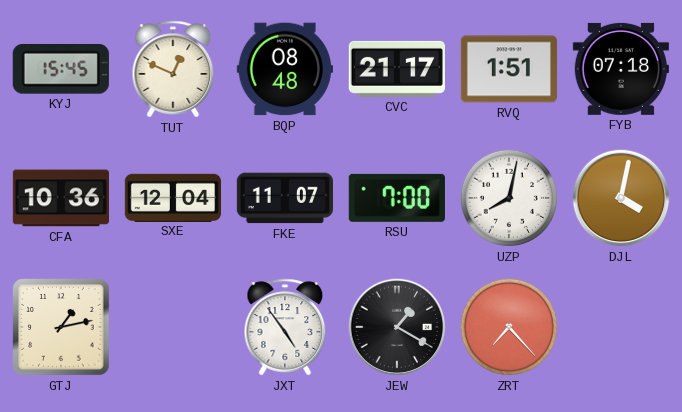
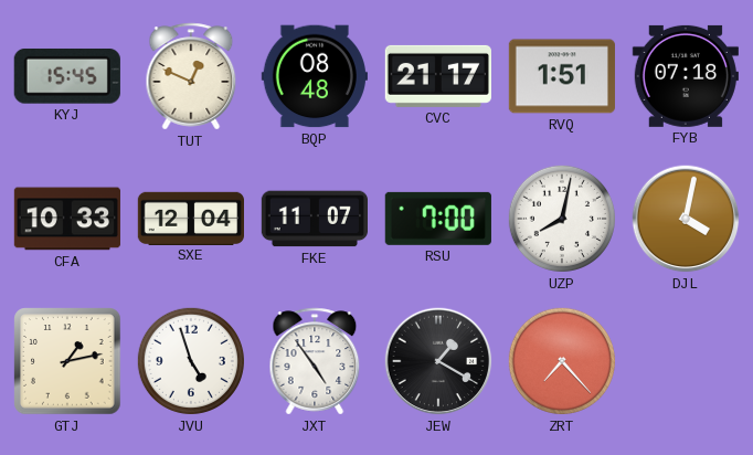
CFA: 10:36 -> 10:33 (66, 219)
JVU: none -> 4:57 (191, 361)
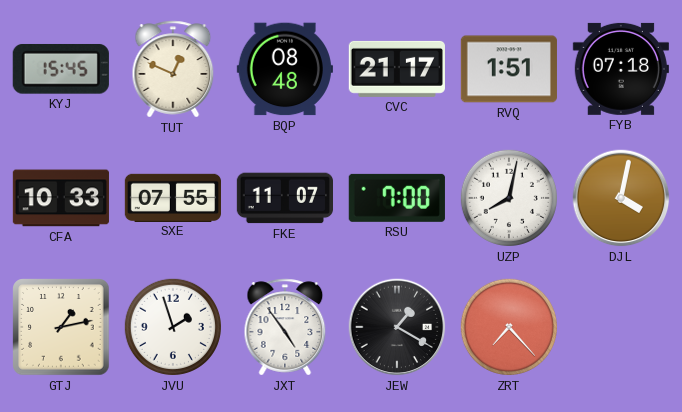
SXE: 12:04 -> 07:55 (172, 197)
JVU: 4:57 -> 1:57 (173, 327)
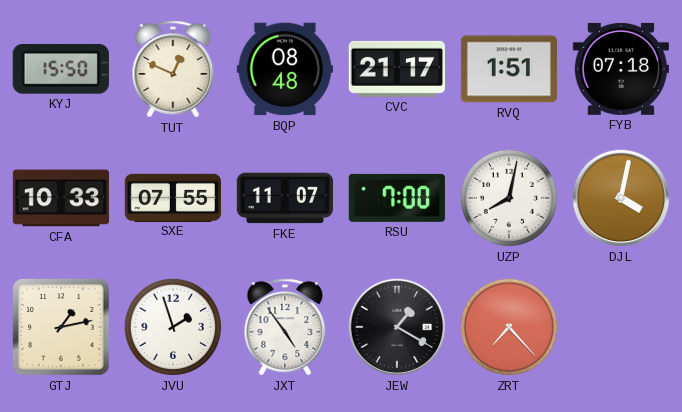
KYJ: 15:45 -> 15:50 (61, 69)
